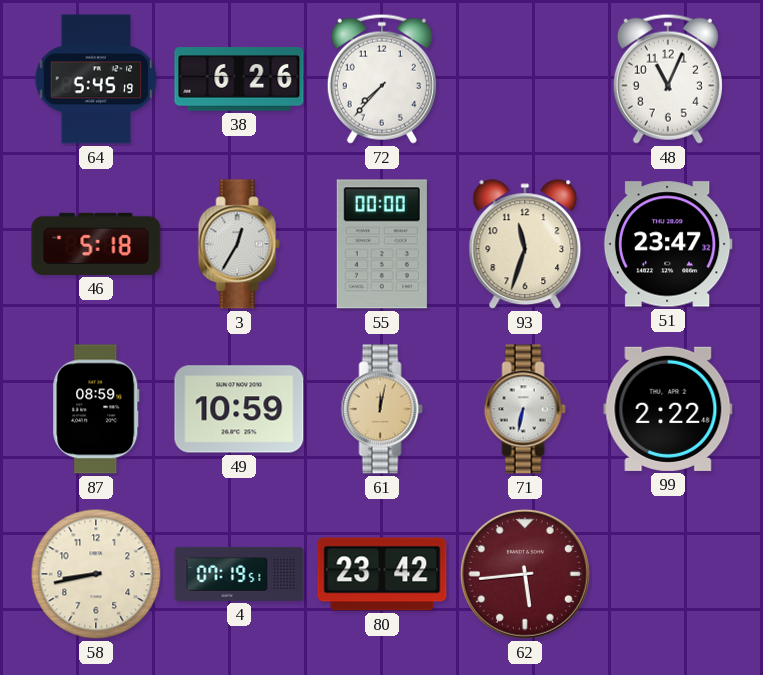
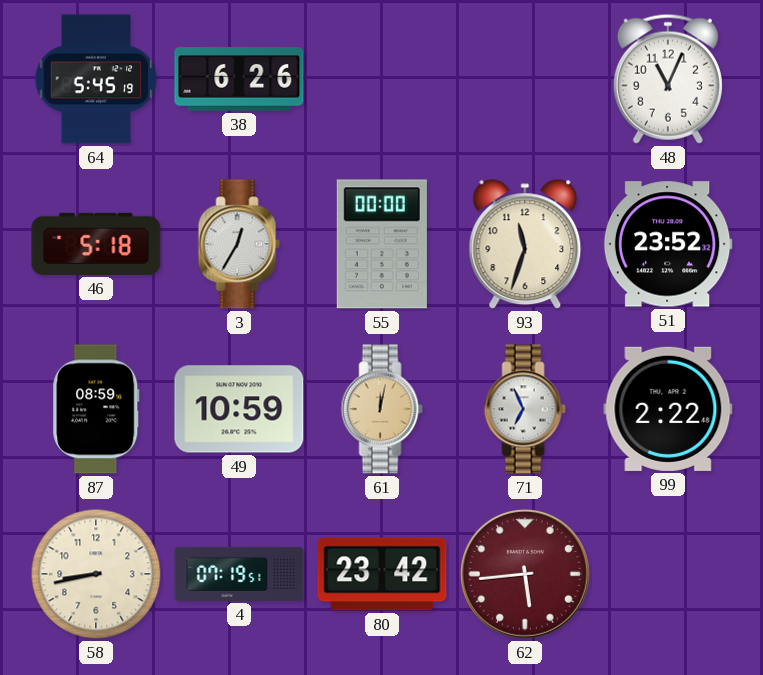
72: 7:37 -> none (382, 79)
51: 23:47 -> 23:52 (668, 244)
71: 6:32 -> 6:56 (525, 409)
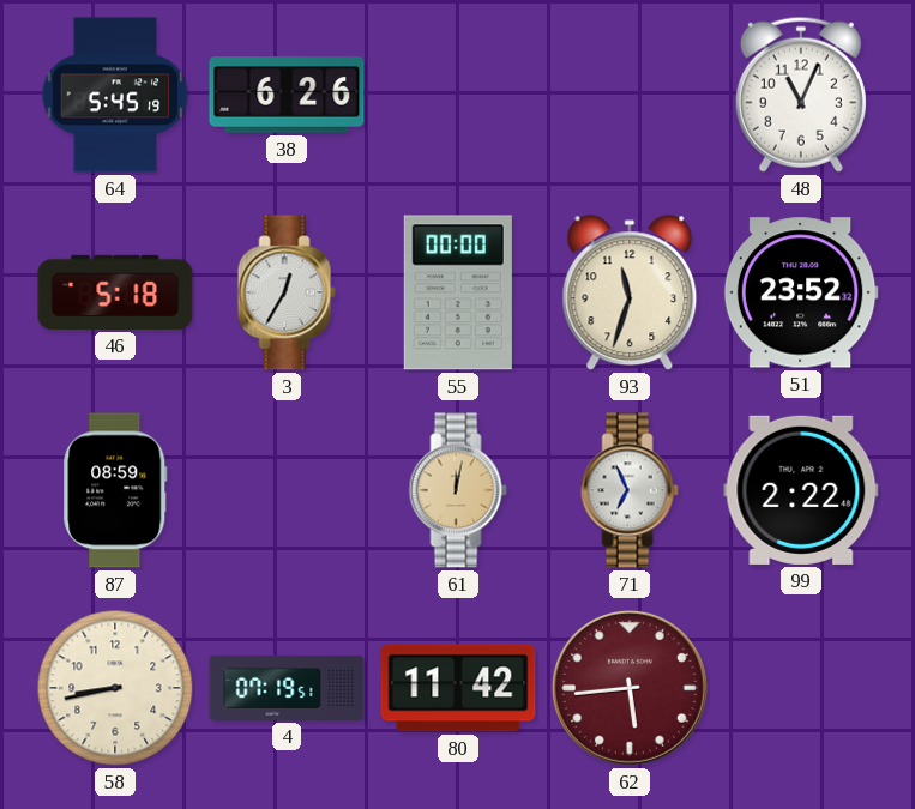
49: 10:59 -> none (239, 409)
80: 23:42 -> 11:42 (458, 688)
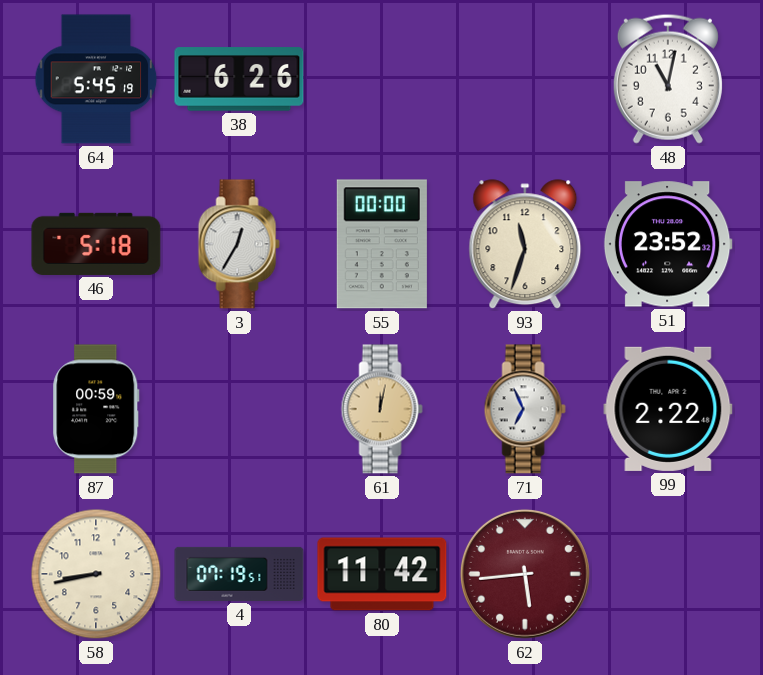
48: 11:04 -> 11:02 (668, 79)
87: 08:59 -> 00:59 (96, 409)
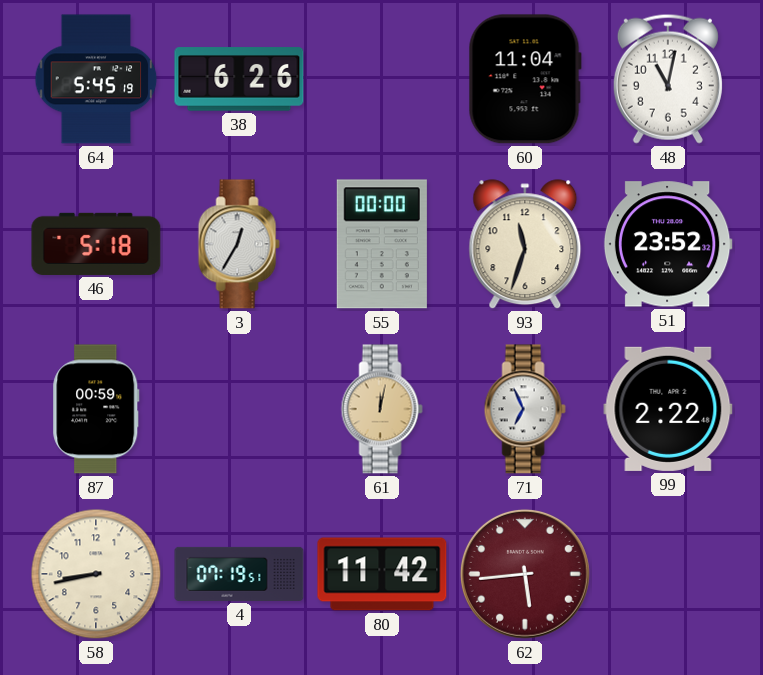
60: none -> 11:04 (525, 79)
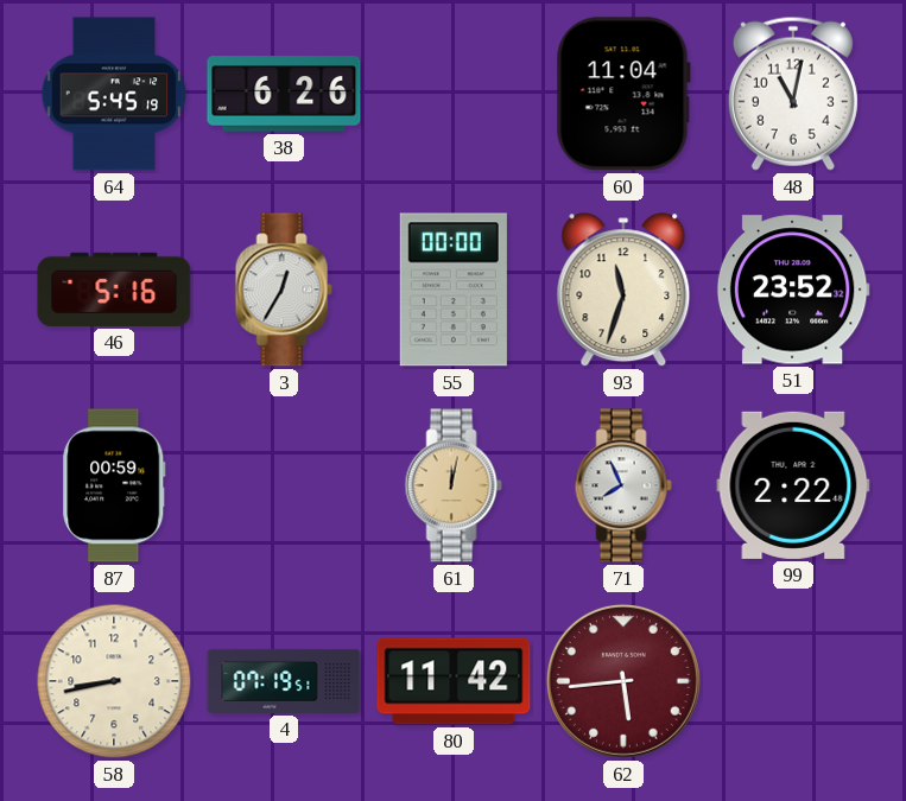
46: 5:18 -> 5:16 (114, 290)
71: 6:56 -> 7:56 (623, 485)
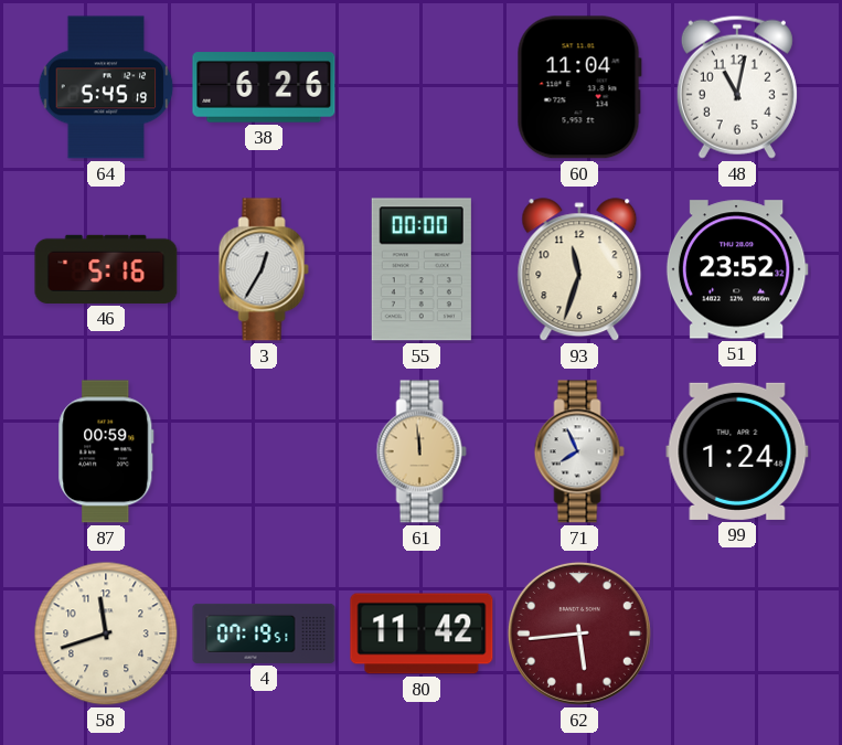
61: 12:02 -> 11:59 (422, 451)
99: 2:22 -> 1:24 (737, 451)
58: 8:43 -> 11:42 (106, 634)
